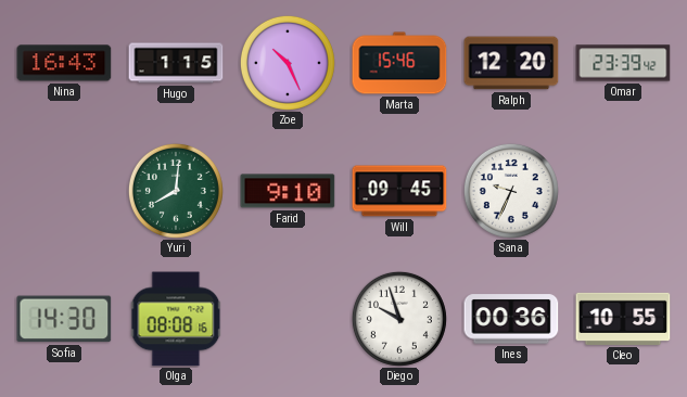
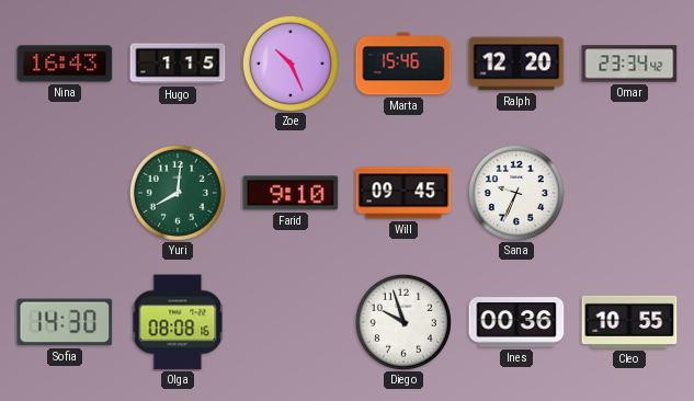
Omar: 23:39 -> 23:34 (629, 64)
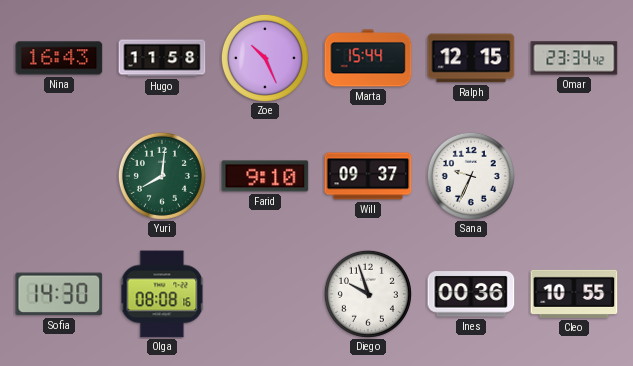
Hugo: 1:15 -> 11:58 (162, 58)
Marta: 15:46 -> 15:44 (368, 58)
Ralph: 12:20 -> 12:15 (471, 58)
Will: 09:45 -> 09:37 (368, 176)
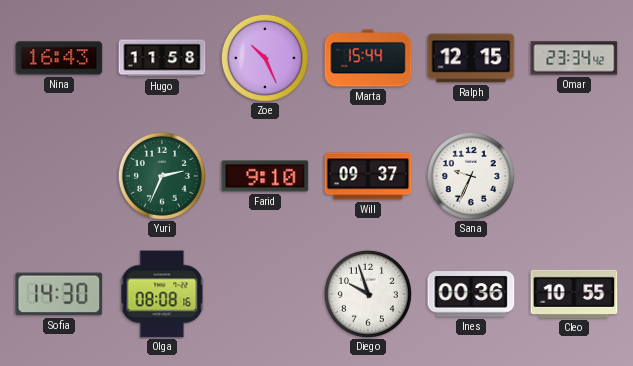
Yuri: 8:01 -> 2:34 (162, 176)
